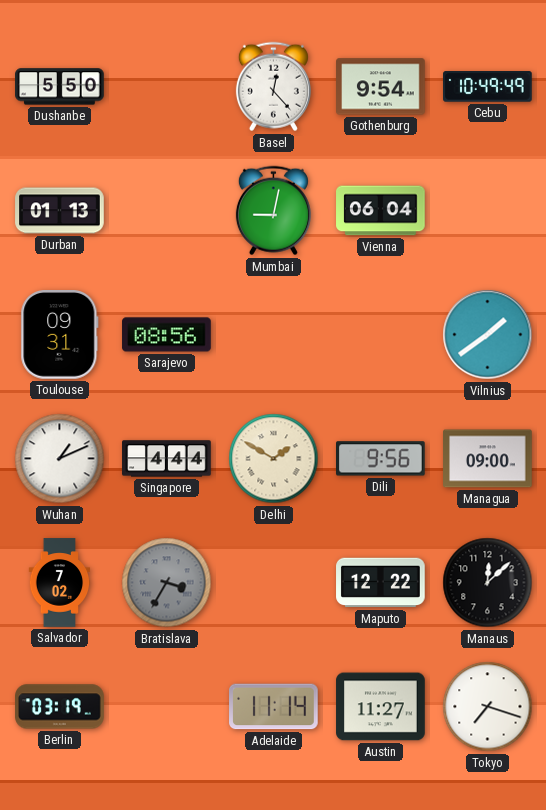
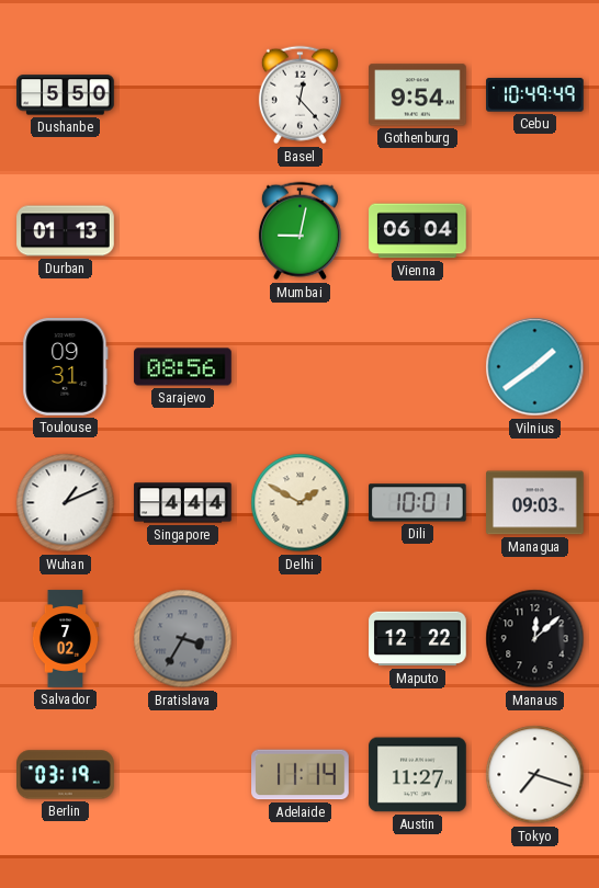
Dili: 9:56 -> 10:01 (418, 503)
Managua: 09:00 -> 09:03 (535, 503)
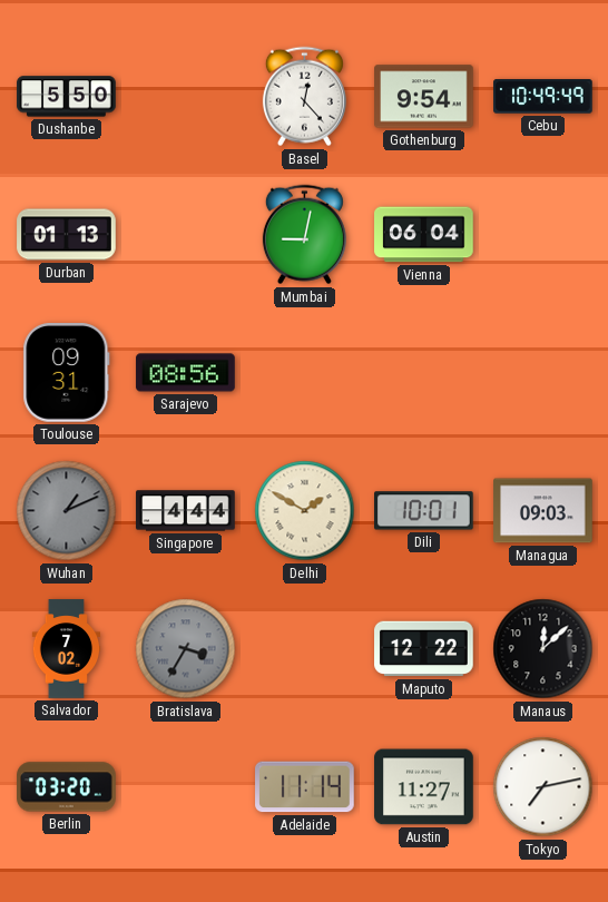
Vilnius: 1:39 -> none (535, 367)
Wuhan dial: white -> grey (67, 511)
Berlin: 03:19 -> 03:20 (67, 787)
Tokyo: 7:18 -> 7:13 (543, 787)
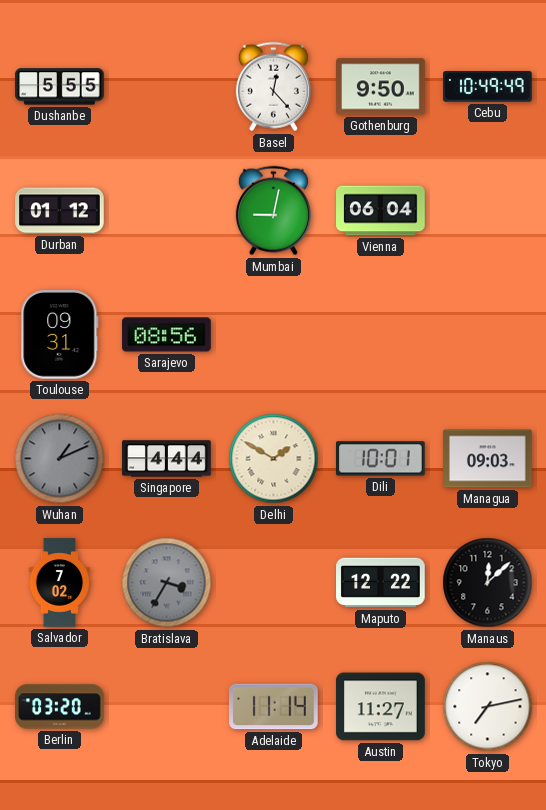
Dushanbe: 5:50 -> 5:55 (60, 87)
Gothenburg: 9:54 -> 9:50 (381, 87)
Durban: 01:13 -> 01:12 (60, 211)
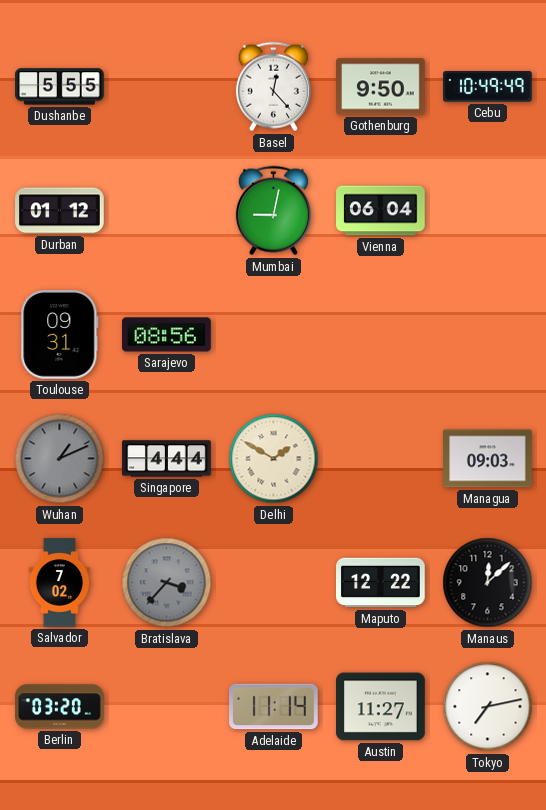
Dili: 10:01 -> none (381, 459)
Bratislava: 3:35 -> 3:37 (167, 583)
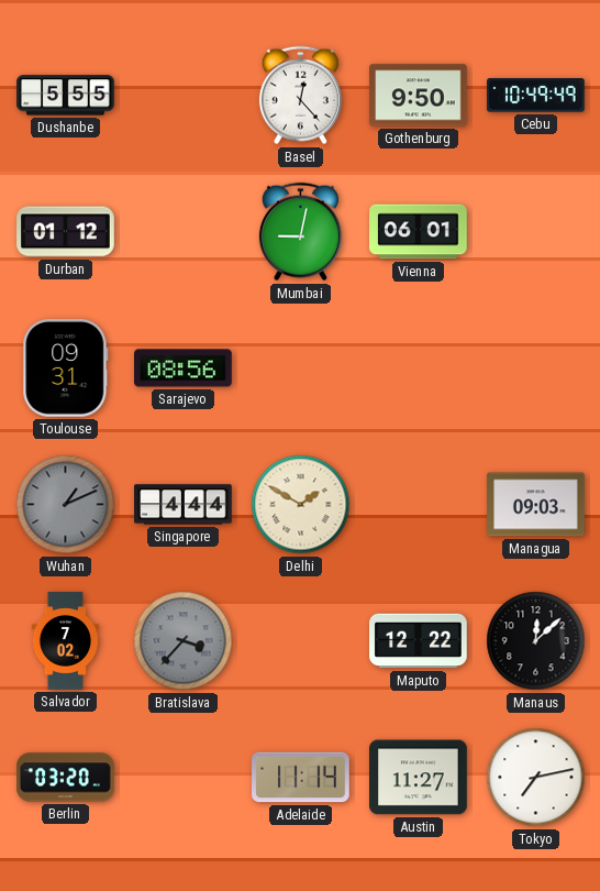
Vienna: 06:04 -> 06:01 (419, 232)
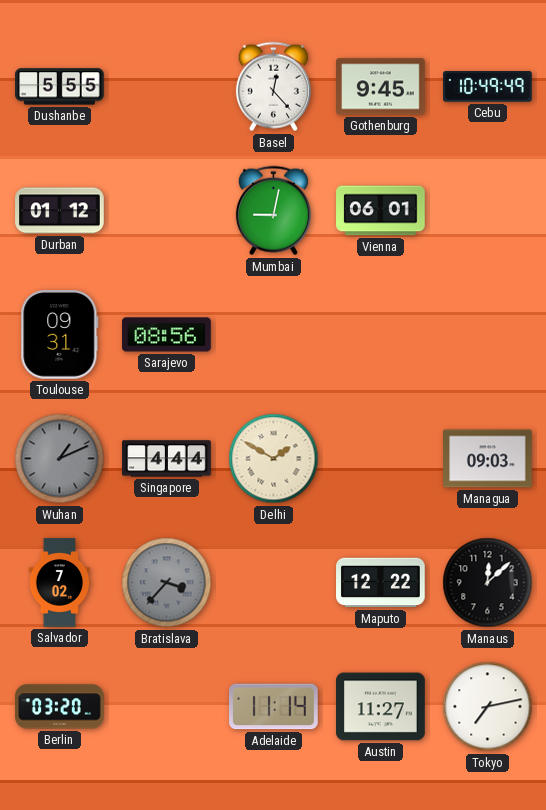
Gothenburg: 9:50 -> 9:45 (381, 87)
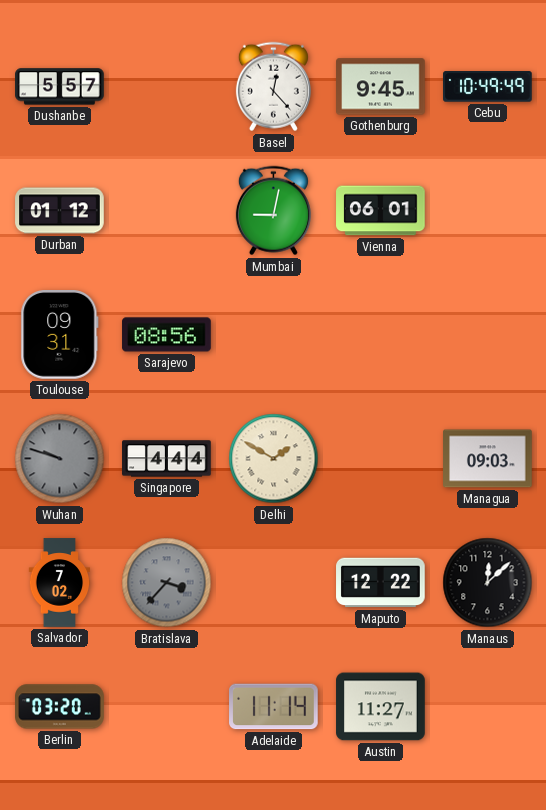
Dushanbe: 5:55 -> 5:57 (60, 87)
Wuhan: 1:11 -> 9:48 (60, 459)
Tokyo: 7:13 -> none (488, 707)
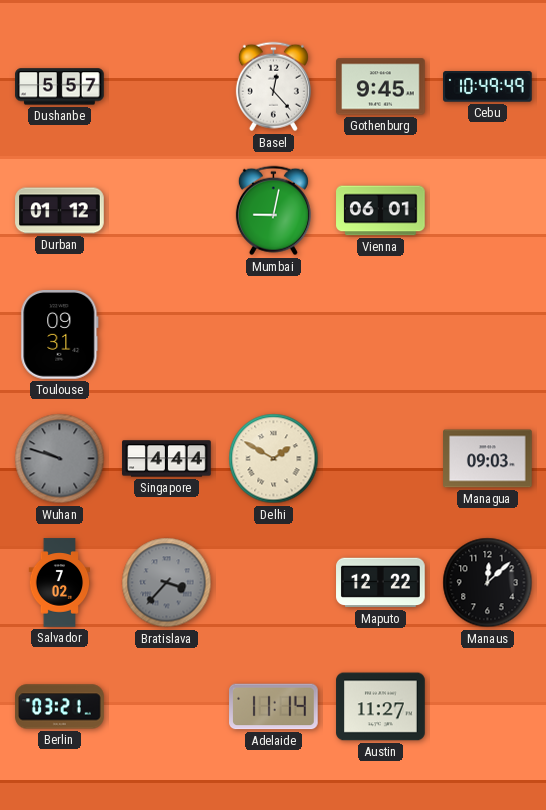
Sarajevo: 08:56 -> none (167, 335)
Berlin: 03:20 -> 03:21 (60, 707)
